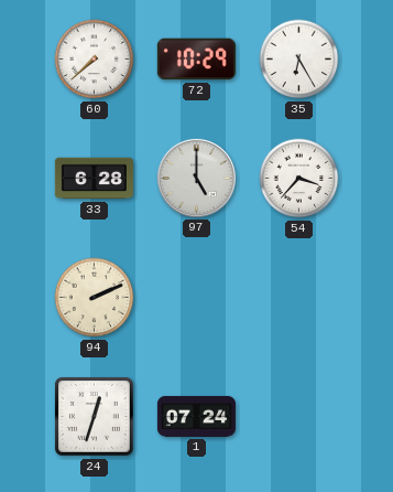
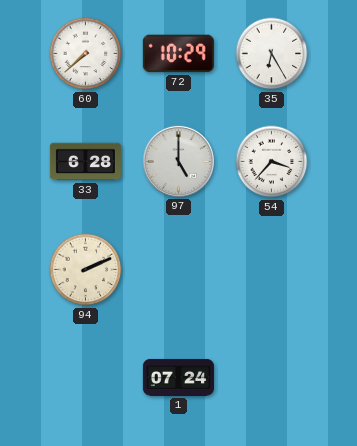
24: 12:33 -> none (95, 417)
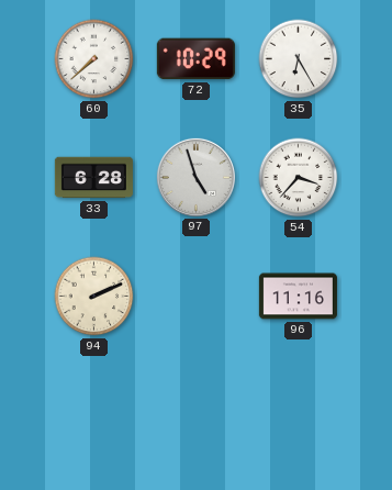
97: 5:00 -> 4:57 (195, 177)
96: none -> 11:16 (298, 297)
1: 07:24 -> none (178, 377)
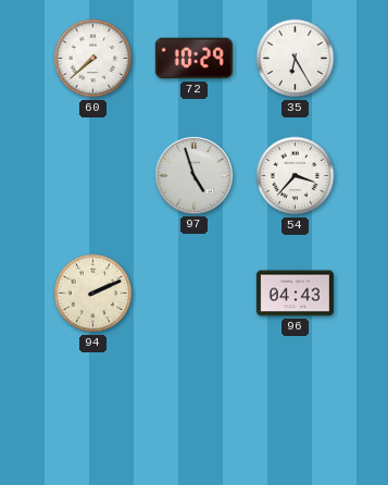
33: 6:28 -> none (93, 178)
96: 11:16 -> 04:43 (295, 294)
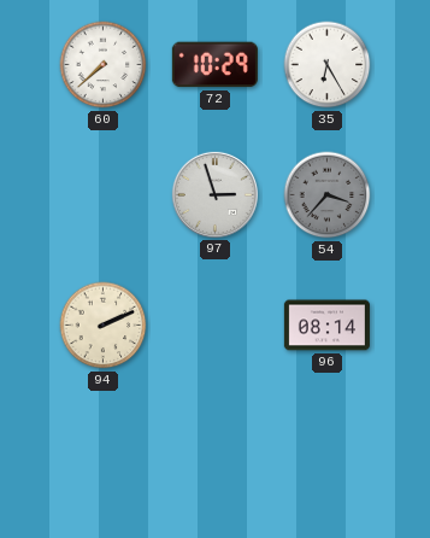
97: 4:57 -> 2:57 (214, 194)
54 dial: white -> grey (328, 195)
96: 04:43 -> 08:14 (326, 326)
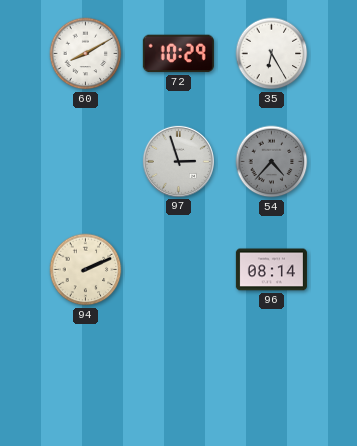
60: 7:38 -> 8:10 (86, 54)
54: 3:37 -> 4:37 (272, 162)
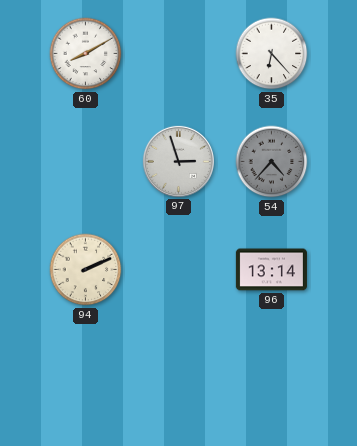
72: 10:29 -> none (178, 54)
35: 6:25 -> 6:23 (272, 54)
96: 08:14 -> 13:14 (271, 270)
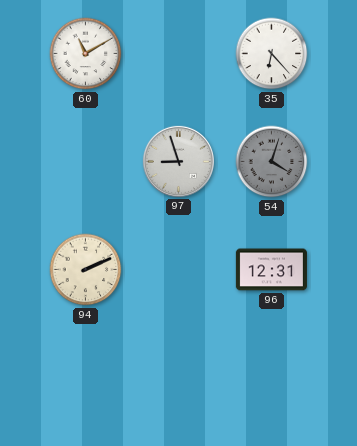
60: 8:10 -> 11:10 (86, 54)
97: 2:57 -> 8:57 (178, 161)
54: 4:37 -> 4:03 (272, 162)
96: 13:14 -> 12:31 (271, 270)
